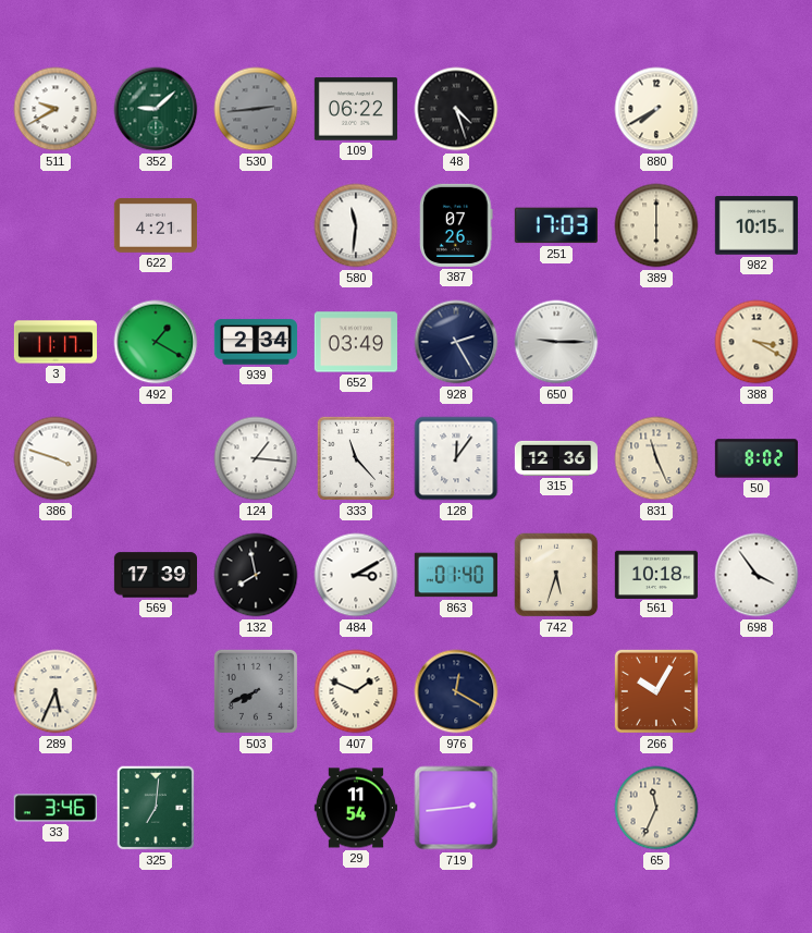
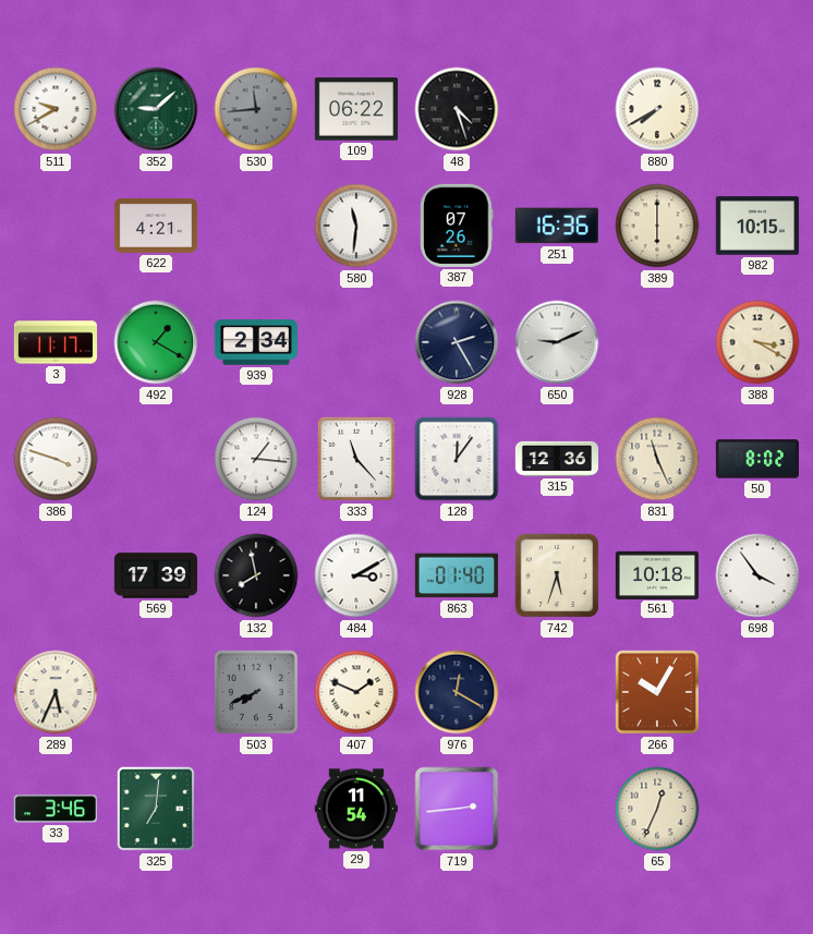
530: 2:44 -> 11:44 (256, 109)
251: 17:03 -> 16:36 (557, 226)
652: 03:49 -> none (356, 342)
650: 9:15 -> 9:11 (557, 342)
65: 11:34 -> 12:34 (657, 809)
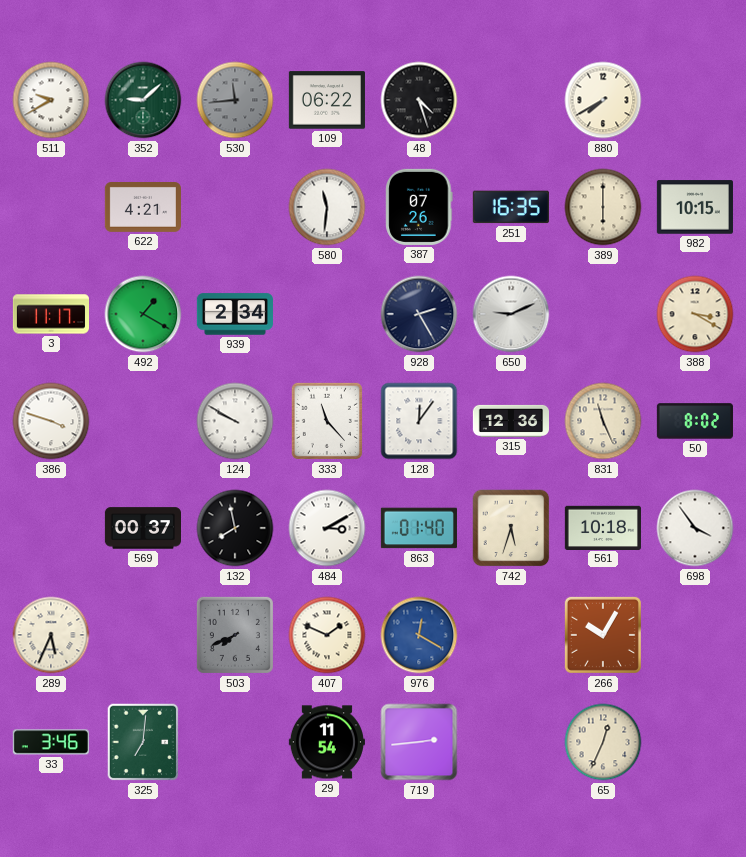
251: 16:36 -> 16:35 (511, 207)
124: 1:16 -> 9:50 (235, 421)
569: 17:39 -> 00:37 (142, 528)
976 dial: navy -> blue (419, 635)
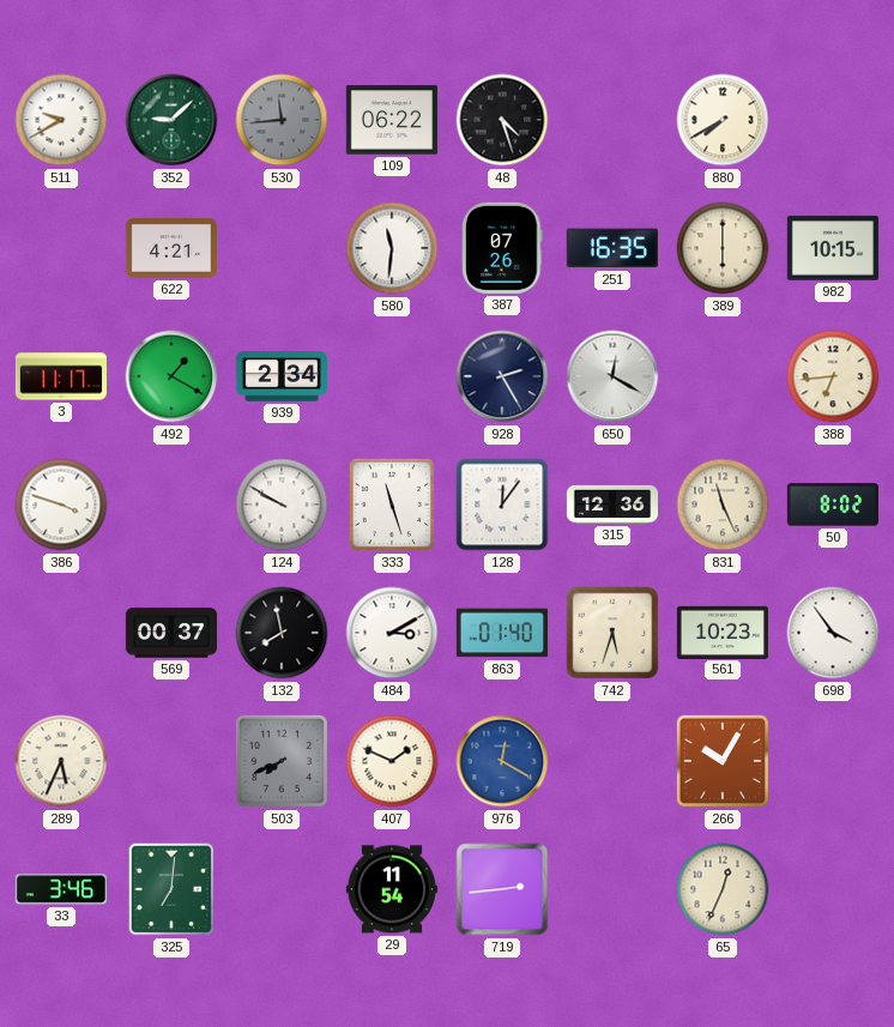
650: 9:11 -> 12:20 (612, 376)
388: 3:20 -> 6:44 (833, 376)
333: 11:23 -> 11:27 (392, 505)
561: 10:18 -> 10:23 (723, 632)
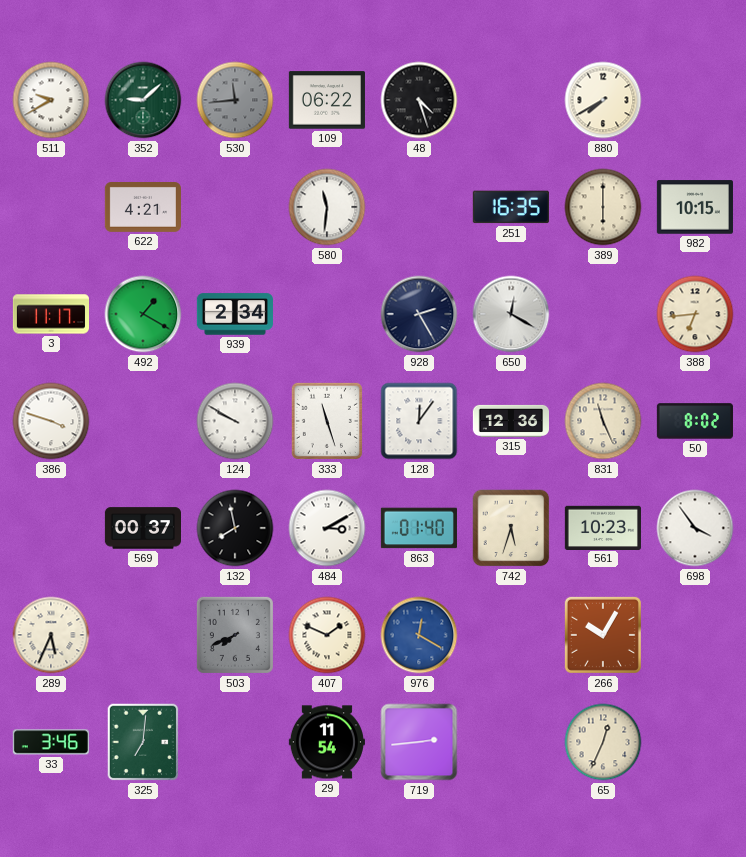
387: 07:26 -> none (502, 248)
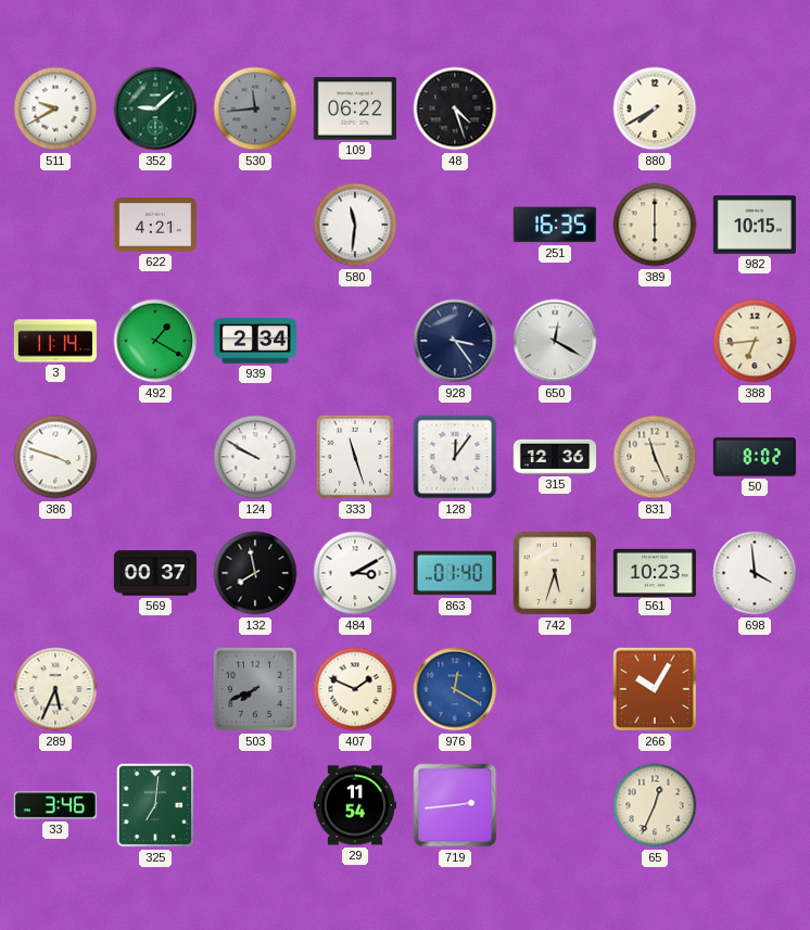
3: 11:17 -> 11:14 (54, 341)
928: 2:25 -> 3:24 (455, 341)
698: 3:54 -> 3:59 (755, 573)
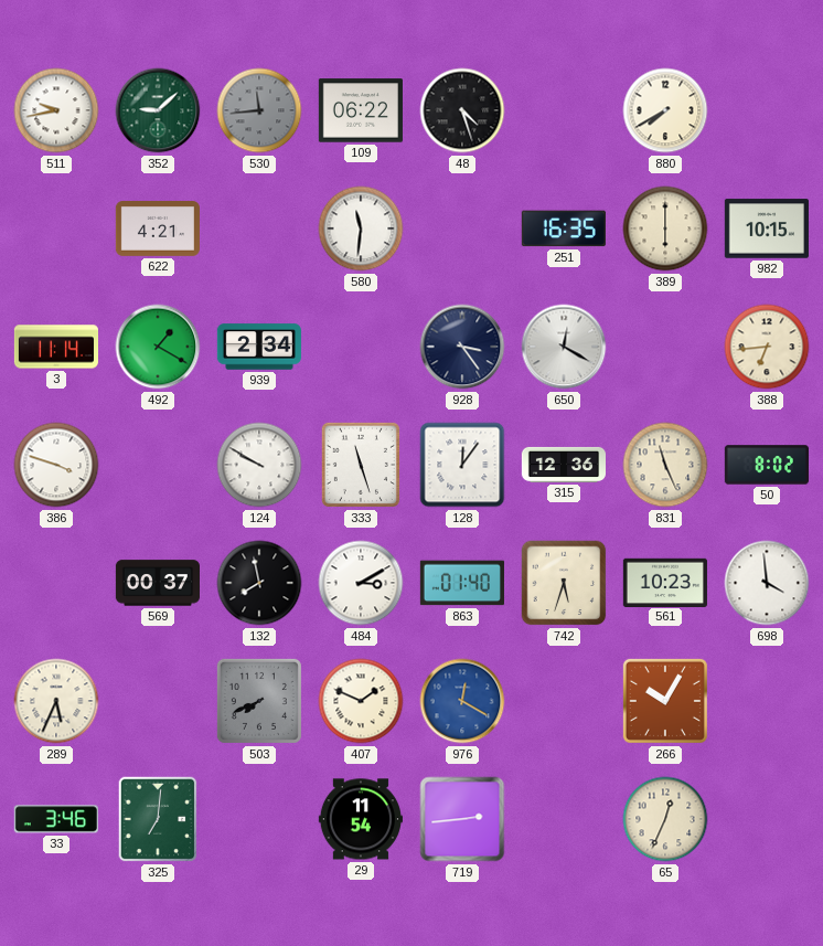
511: 9:40 -> 9:43 (56, 110)
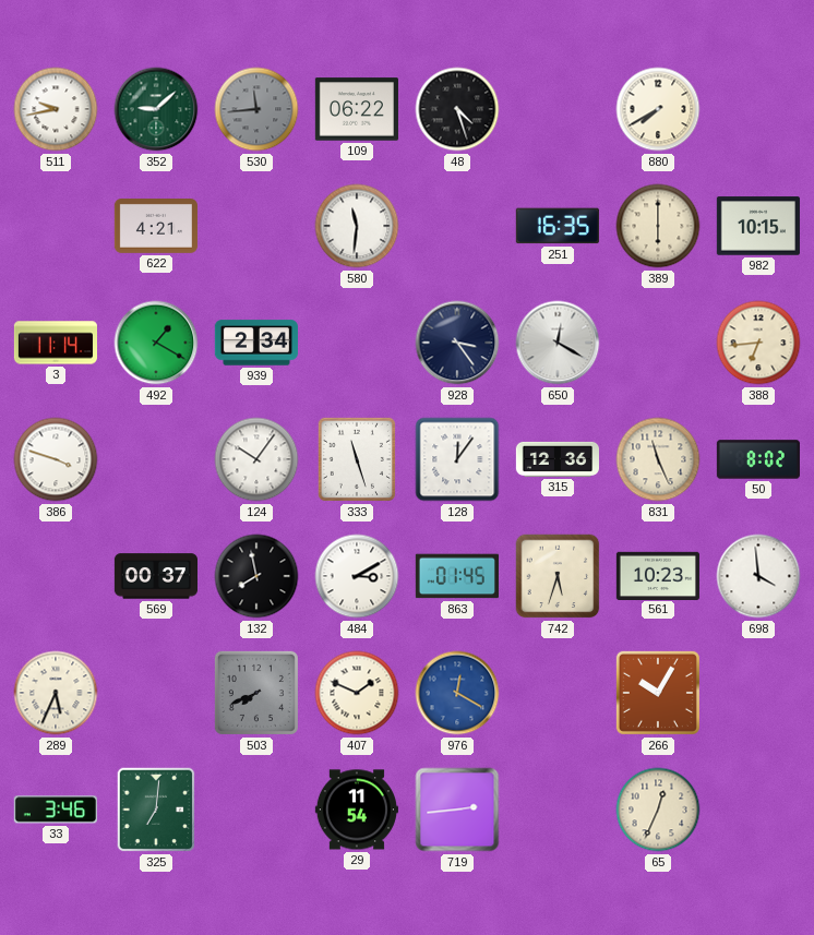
124: 9:50 -> 10:06 (256, 459)
863: 01:40 -> 01:45 (457, 576)
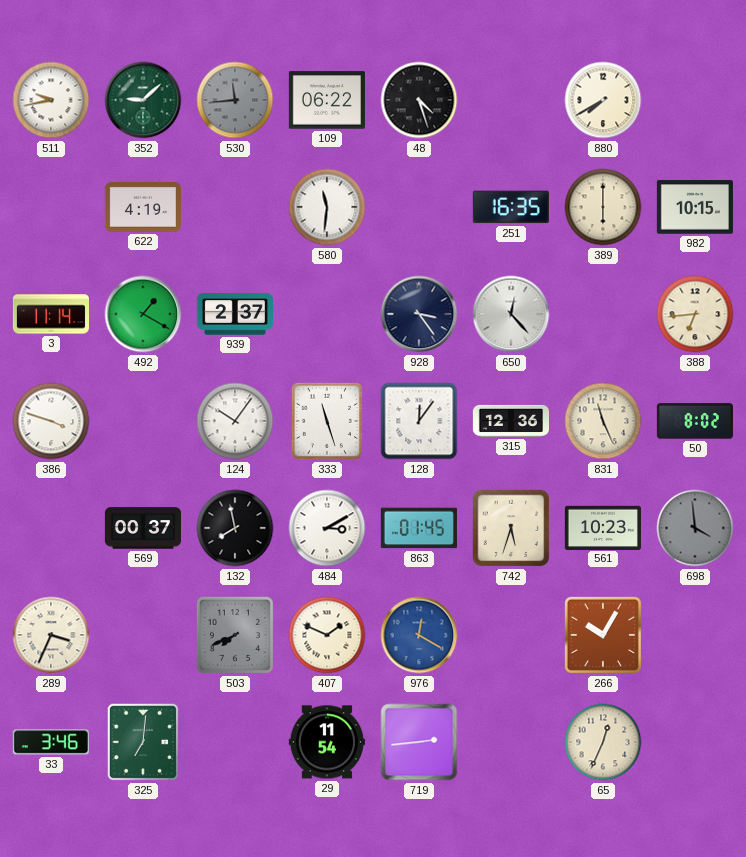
622: 4:21 -> 4:19 (143, 208)
939: 2:34 -> 2:37 (235, 314)
650: 12:20 -> 12:23 (511, 314)
698 dial: white -> grey (695, 528)
289: 5:34 -> 3:34 (51, 635)
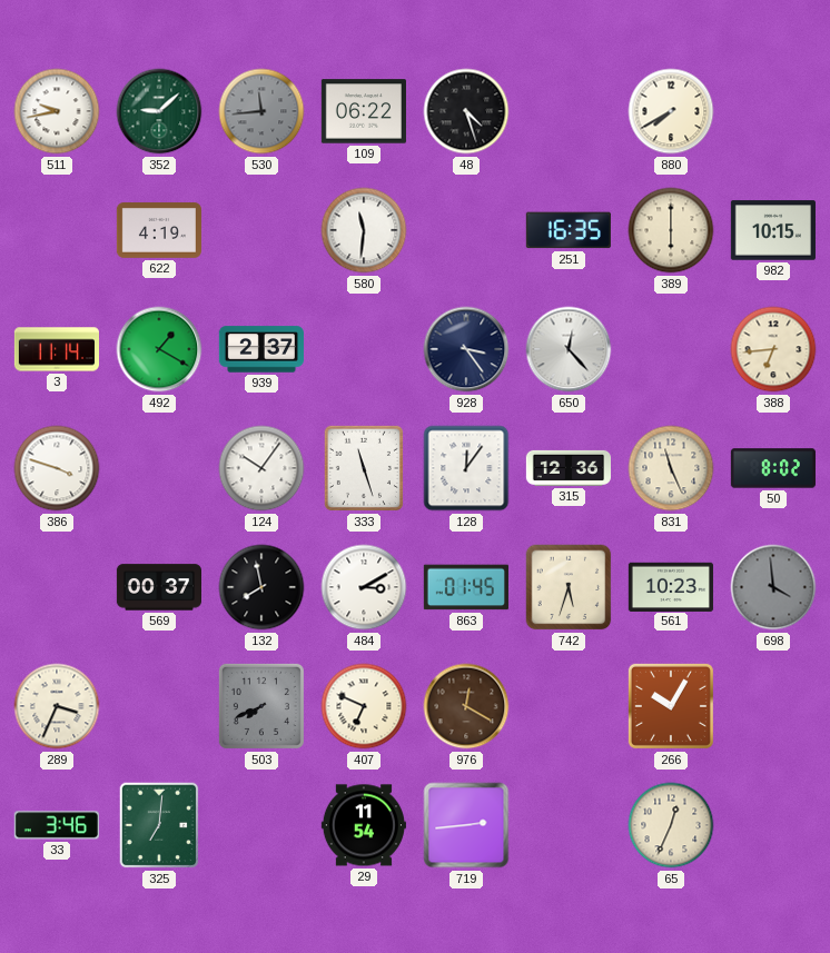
407: 1:49 -> 6:49 (364, 706)
976 dial: blue -> brown (466, 706)
